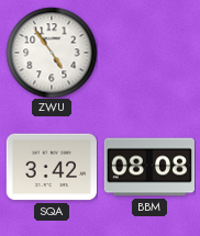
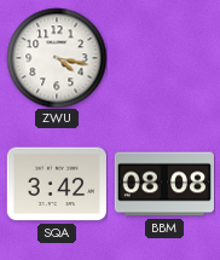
ZWU: 4:54 -> 4:17 (57, 58)
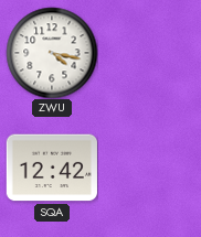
SQA: 3:42 -> 12:42 (51, 168)
BBM: 08:08 -> none (163, 184)
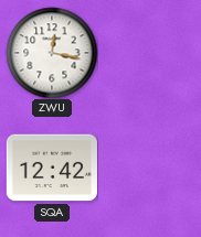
ZWU: 4:17 -> 12:17 (52, 53)
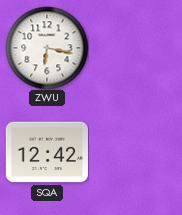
ZWU: 12:17 -> 6:17 (47, 48)
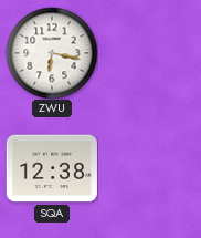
SQA: 12:42 -> 12:38 (51, 168)
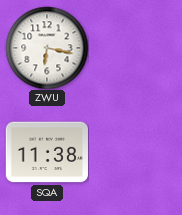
SQA: 12:38 -> 11:38 (46, 152)
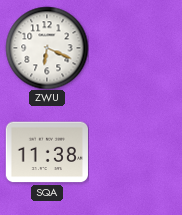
ZWU: 6:17 -> 6:19 (47, 48)
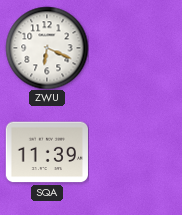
SQA: 11:38 -> 11:39 (46, 152)
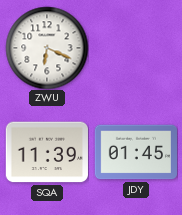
JDY: none -> 01:45 (135, 152)
